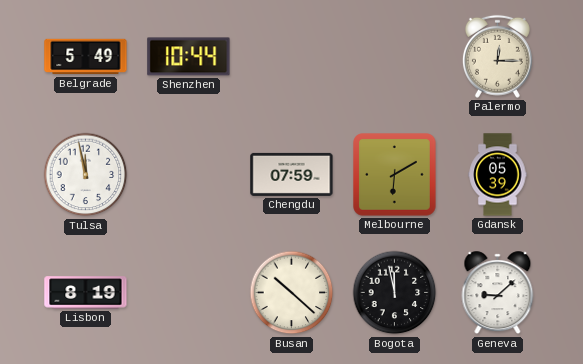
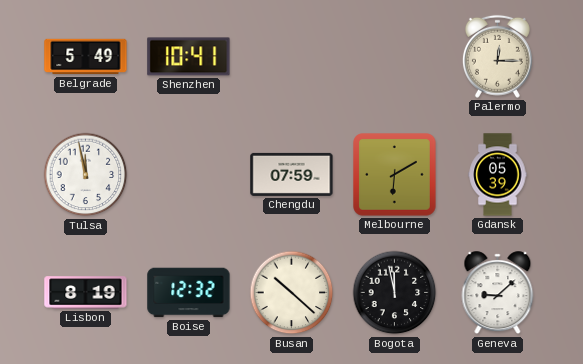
Shenzhen: 10:44 -> 10:41 (189, 57)
Boise: none -> 12:32 (189, 293)
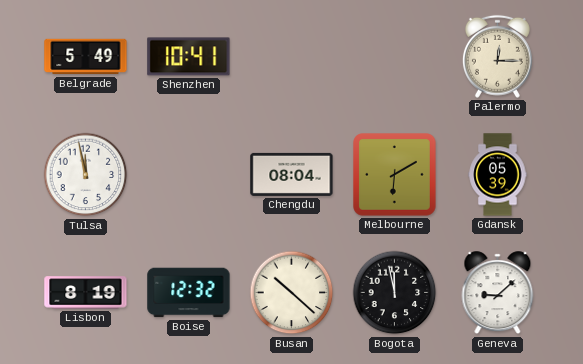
Chengdu: 07:59 -> 08:04 (292, 174)
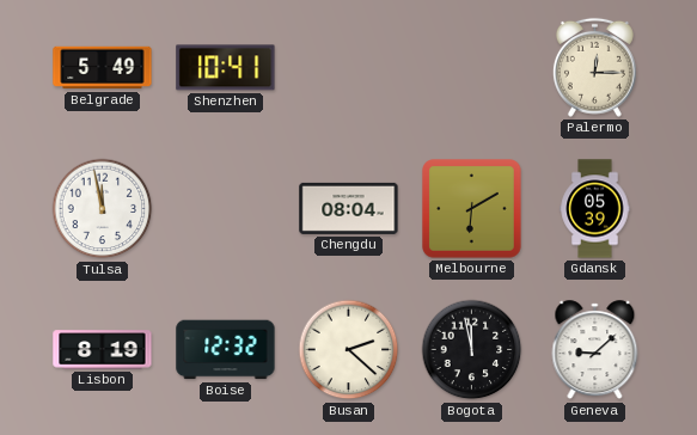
Busan: 10:22 -> 2:22 (349, 350)
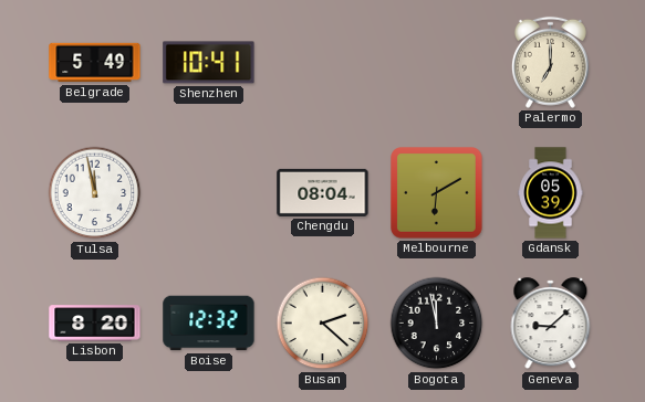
Palermo: 12:15 -> 7:00 (550, 62)
Lisbon: 8:19 -> 8:20 (95, 324)
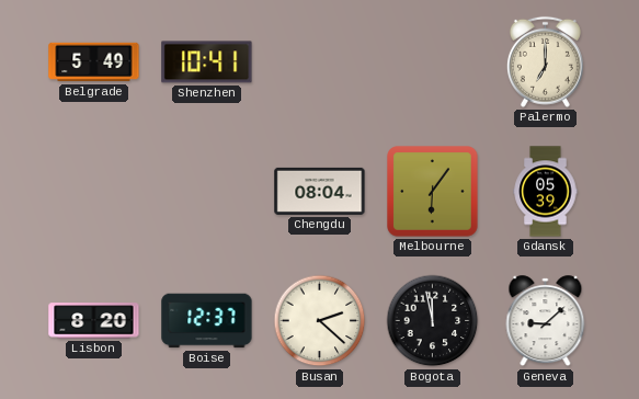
Tulsa: 11:58 -> none (95, 193)
Melbourne: 6:10 -> 6:06 (433, 192)
Boise: 12:32 -> 12:37 (207, 321)
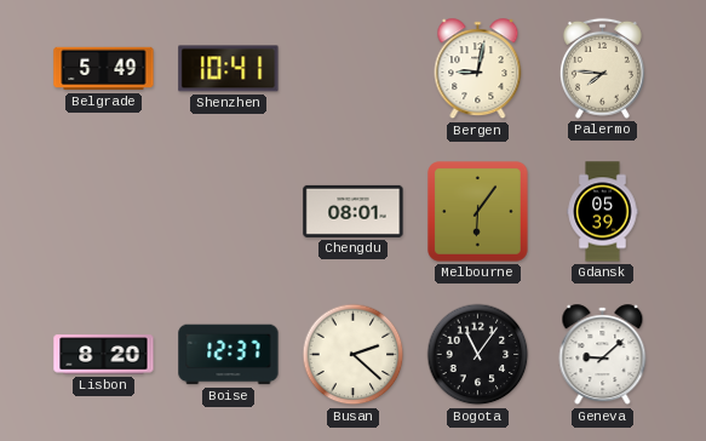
Bergen: none -> 9:02 (478, 69)
Palermo: 7:00 -> 7:46 (602, 68)
Chengdu: 08:04 -> 08:01 (354, 211)
Bogota: 11:58 -> 11:06 (478, 355)
